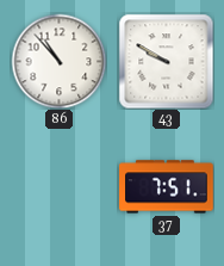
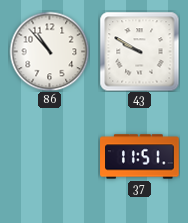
37: 7:51 -> 11:51 (140, 157)
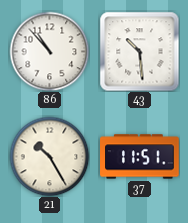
43: 9:50 -> 10:29 (139, 51)
21: none -> 10:25 (49, 156)
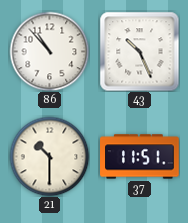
43: 10:29 -> 10:26 (139, 51)
21: 10:25 -> 10:30 (49, 156)
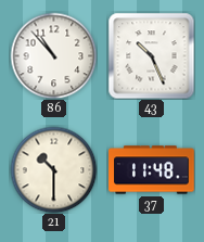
37: 11:51 -> 11:48 (152, 170)
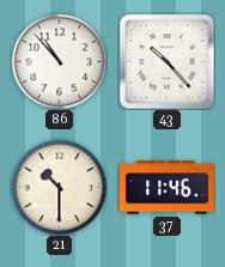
43: 10:26 -> 10:23 (166, 61)
37: 11:48 -> 11:46 (168, 188)
